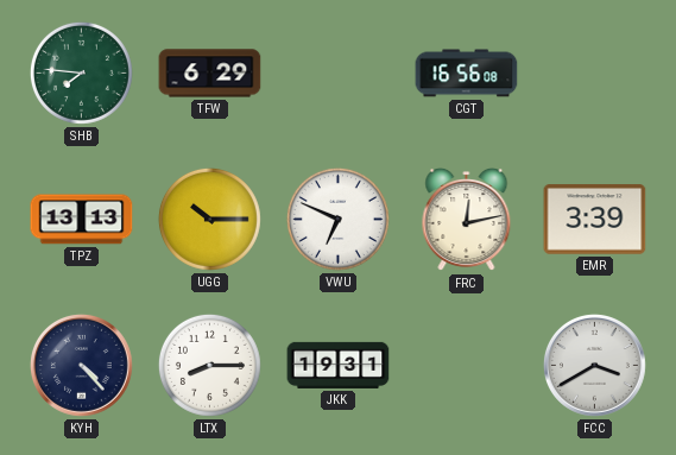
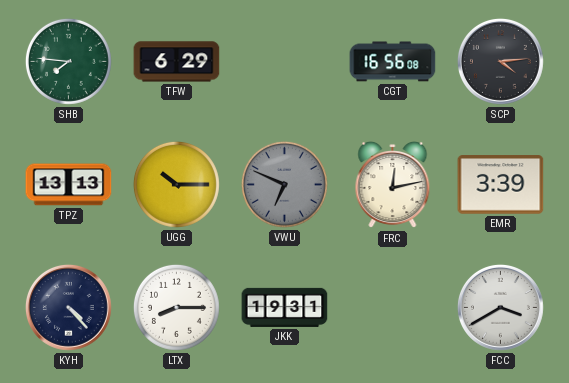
SCP: none -> 4:14 (500, 61)
VWU dial: white -> grey (284, 184)
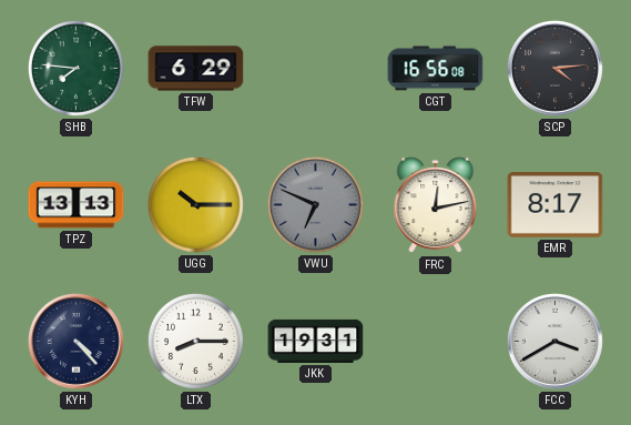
EMR: 3:39 -> 8:17 (556, 205)
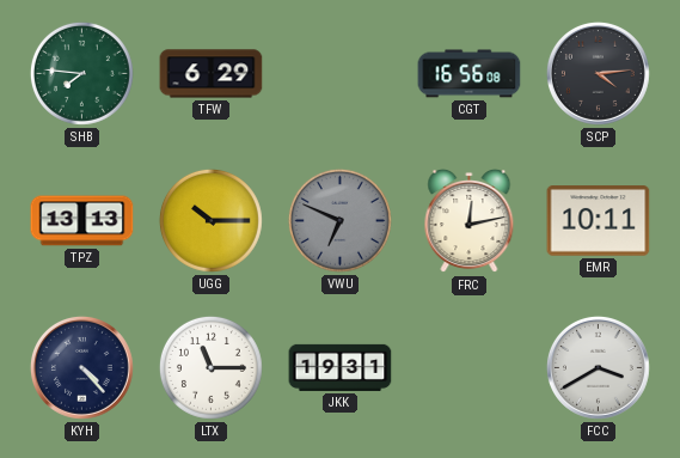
EMR: 8:17 -> 10:11 (599, 221)
LTX: 8:15 -> 11:15 (210, 367)
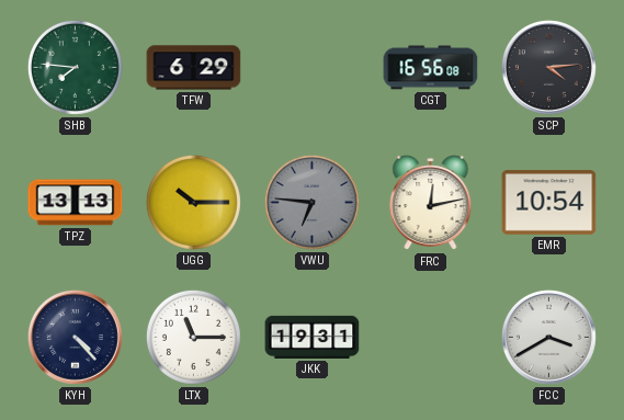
VWU: 6:49 -> 6:46 (311, 202)
EMR: 10:11 -> 10:54 (549, 203)
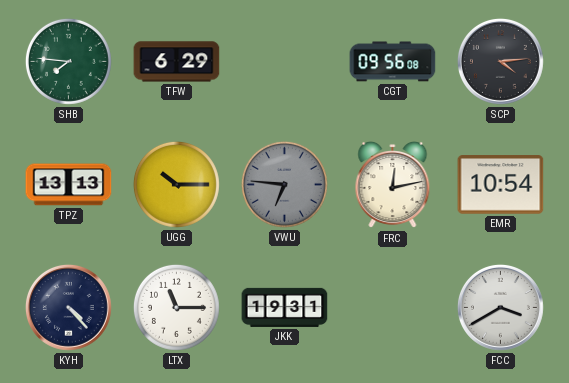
CGT: 16:56 -> 09:56 (393, 62)
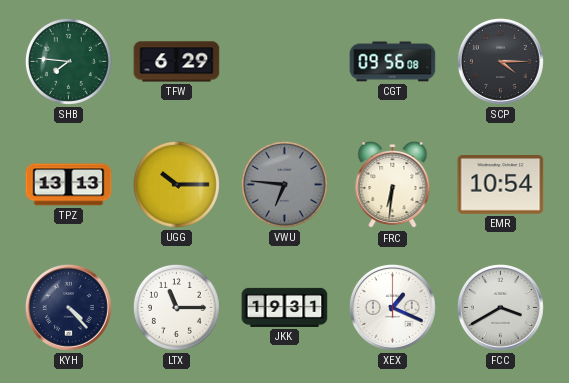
SCP: 4:14 -> 4:15 (500, 61)
FRC: 12:13 -> 6:31 (393, 185)
XEX: none -> 1:19 (392, 307)
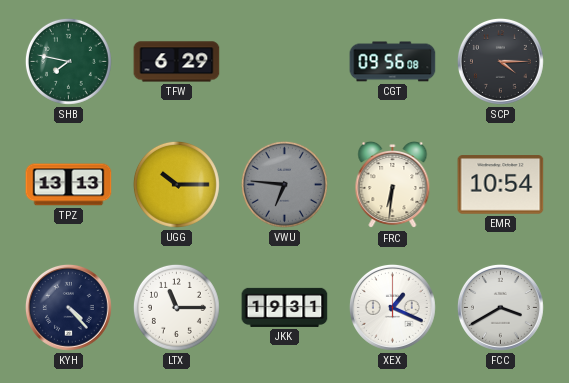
SHB: 7:46 -> 7:47 (68, 61)
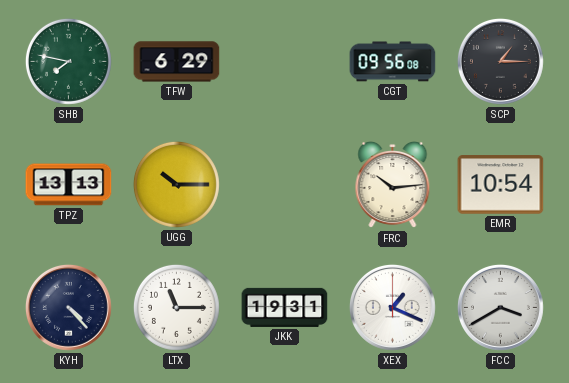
SCP: 4:15 -> 1:15 (500, 61)
VWU: 6:46 -> none (284, 184)
FRC: 6:31 -> 10:14 (393, 185)
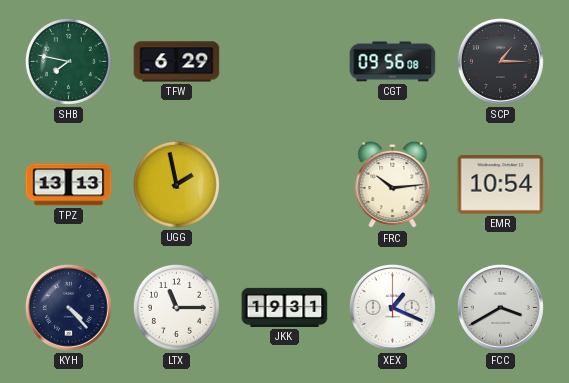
UGG: 10:15 -> 1:58 (176, 184)
